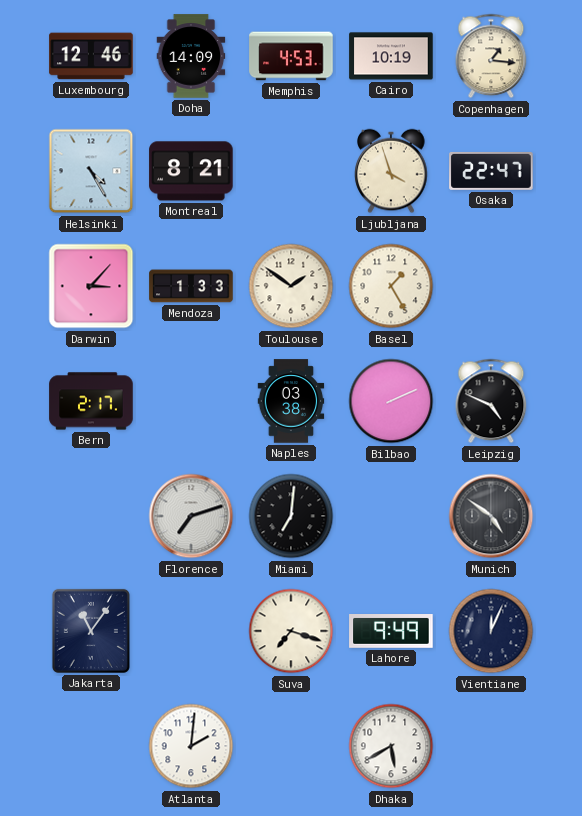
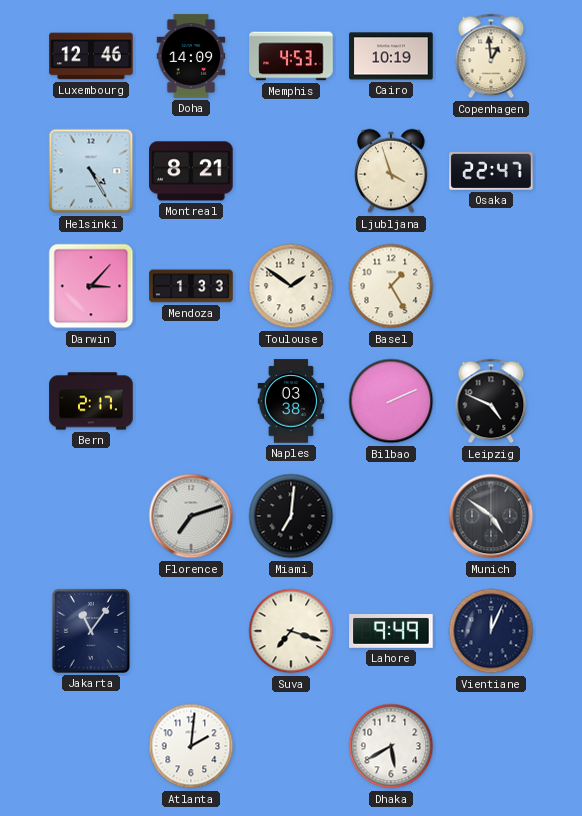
Copenhagen: 1:16 -> 12:59 (491, 56)
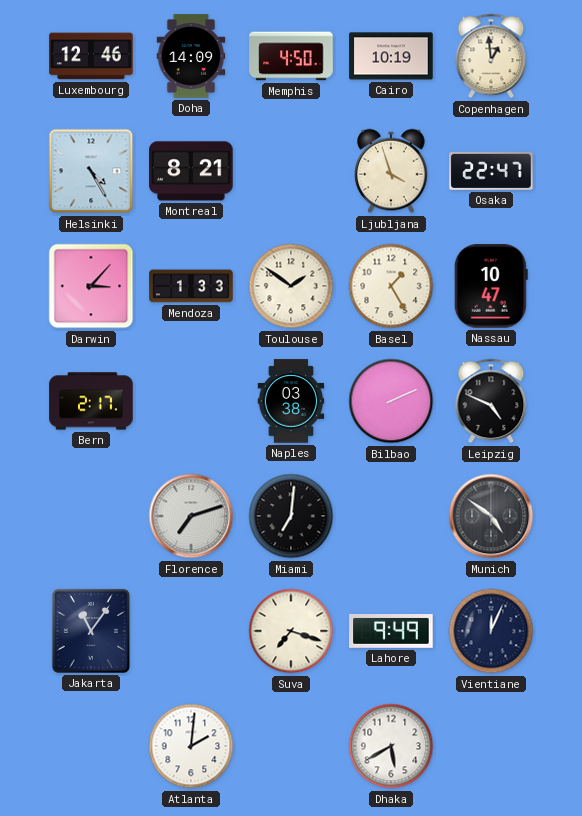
Memphis: 4:53 -> 4:50 (291, 56)
Nassau: none -> 10:47 (491, 286)
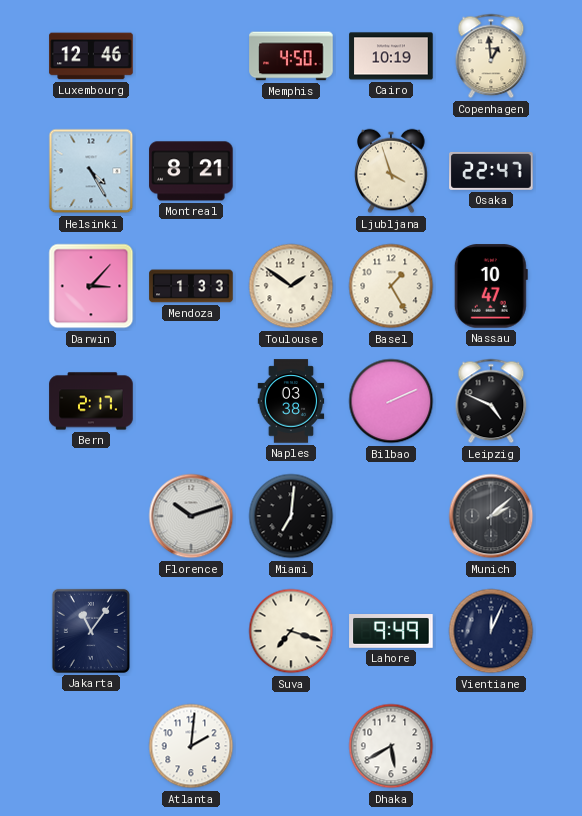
Doha: 14:09 -> none (191, 56)
Florence: 7:12 -> 10:12 (191, 516)
Munich: 4:51 -> 2:08 (491, 516)
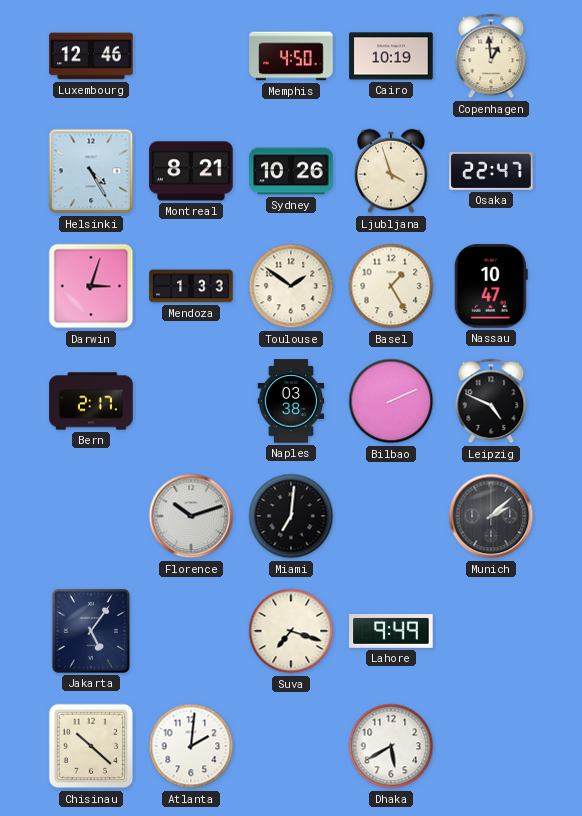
Sydney: none -> 10:26 (291, 171)
Darwin: 3:07 -> 3:03 (91, 286)
Jakarta: 11:06 -> 5:06 (91, 631)
Vientiane: 12:04 -> none (491, 631)
Chisinau: none -> 10:22 (91, 746)
